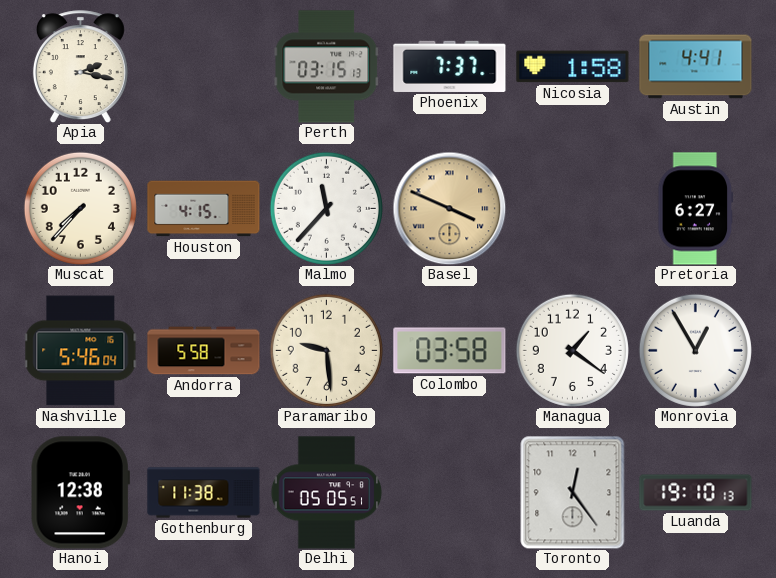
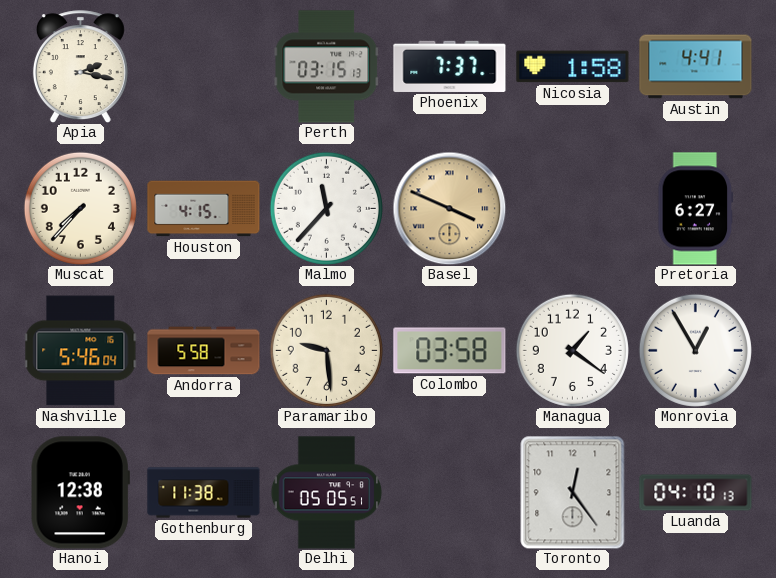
Luanda: 19:10 -> 04:10 (696, 493)
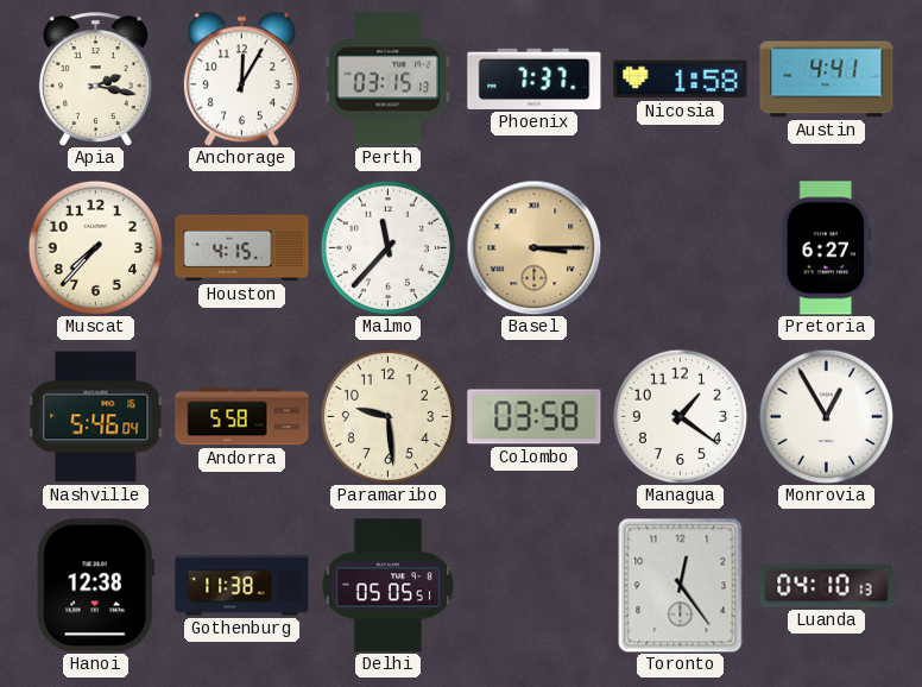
Anchorage: none -> 12:05 (241, 78)
Basel: 3:49 -> 3:15 (533, 247)
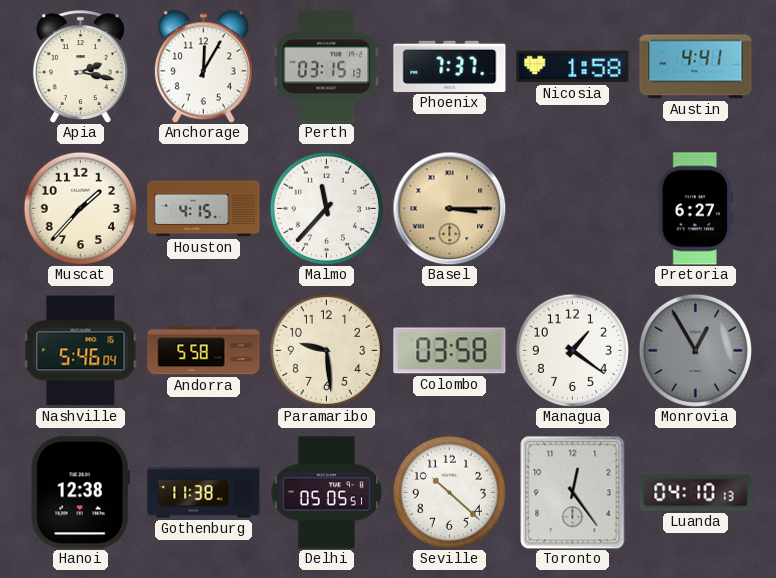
Muscat: 7:37 -> 1:37 (80, 208)
Monrovia dial: white -> grey (695, 350)
Seville: none -> 10:22 (449, 492)
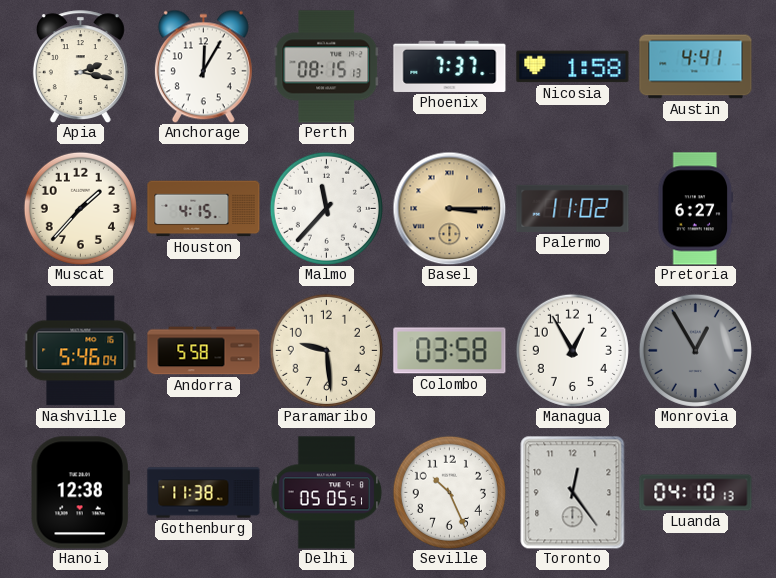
Perth: 03:15 -> 08:15 (327, 67)
Palermo: none -> 11:02 (573, 208)
Managua: 1:21 -> 12:55 (572, 350)
Seville: 10:22 -> 10:26 (449, 492)
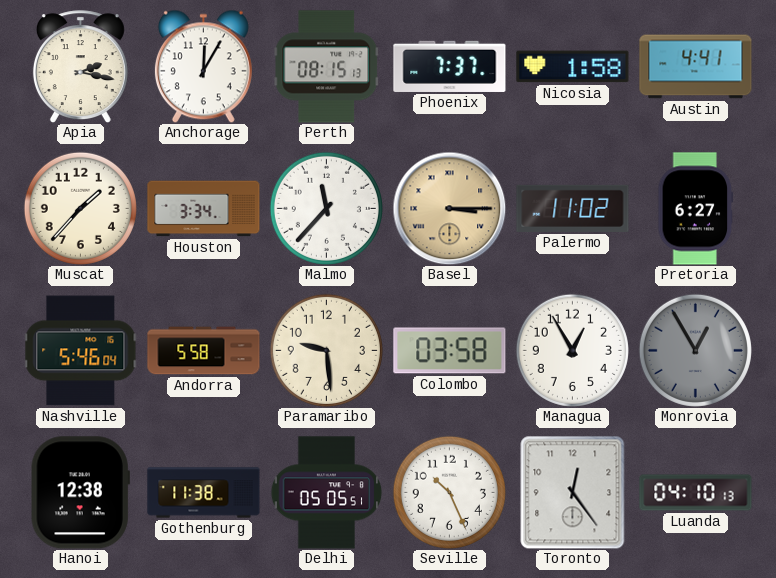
Houston: 4:15 -> 3:34 (204, 209)
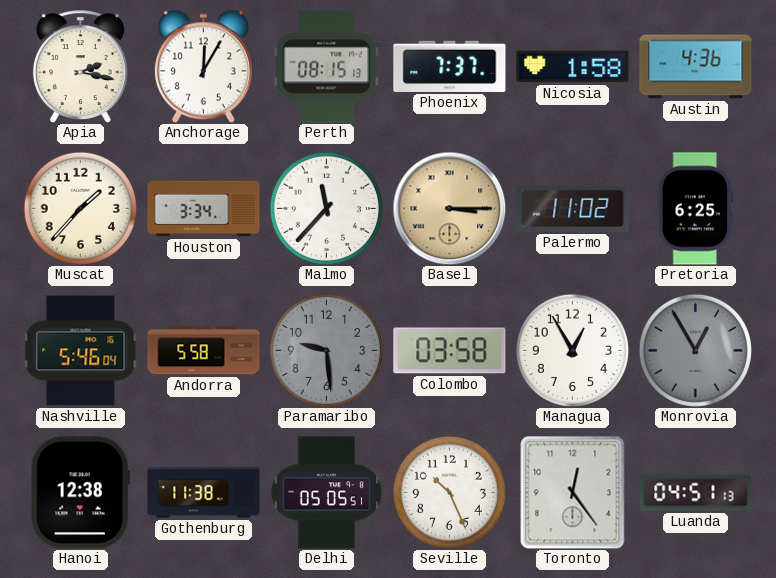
Austin: 4:41 -> 4:36 (696, 67)
Pretoria: 6:27 -> 6:25 (696, 209)
Paramaribo dial: cream -> grey (326, 350)
Luanda: 04:10 -> 04:51 (696, 493)
